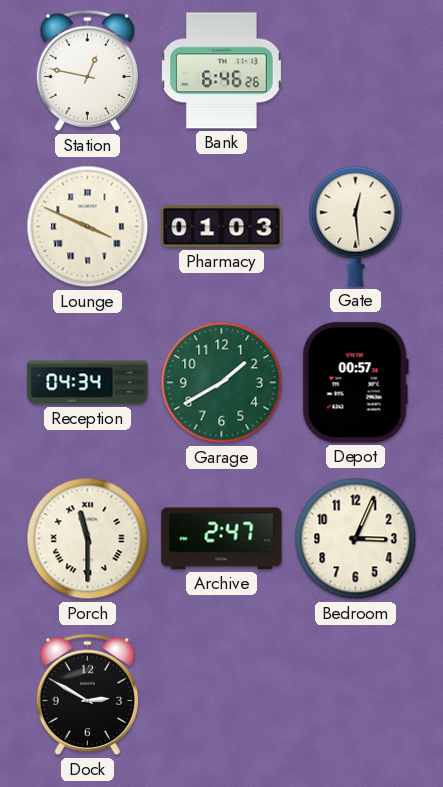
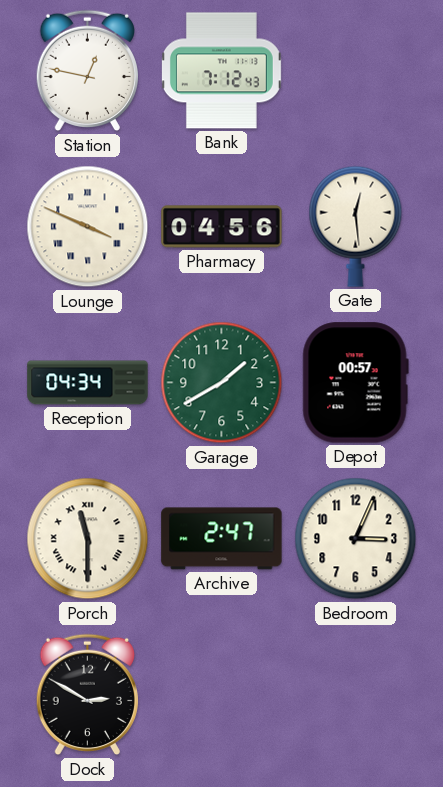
Bank: 6:46 -> 7:12 (221, 71)
Pharmacy: 01:03 -> 04:56 (222, 227)
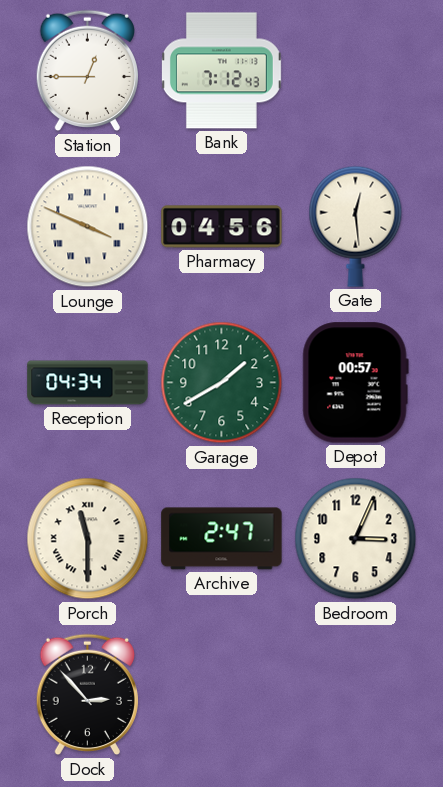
Station: 12:47 -> 12:45 (87, 71)
Dock: 2:50 -> 2:53 (87, 695)
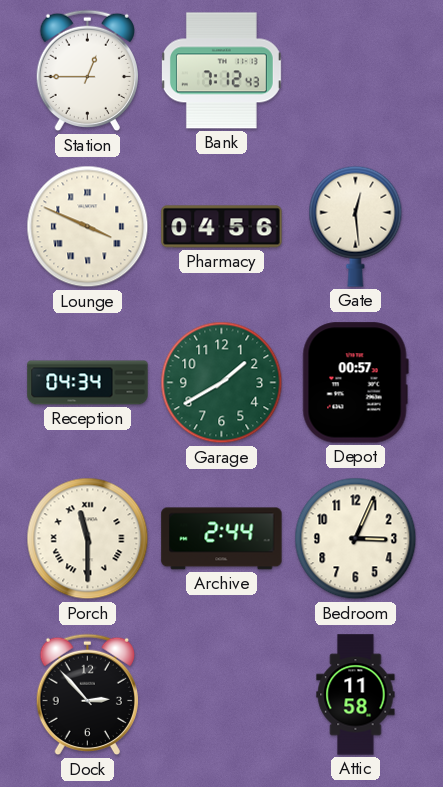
Archive: 2:47 -> 2:44 (222, 539)
Attic: none -> 11:58 (356, 695)
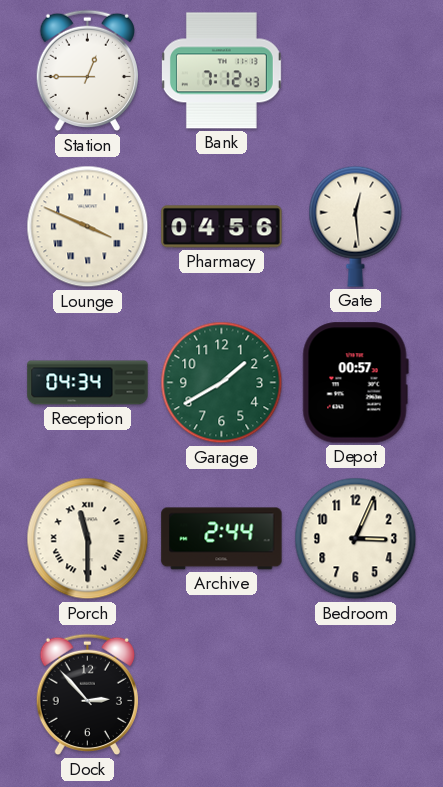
Attic: 11:58 -> none (356, 695)
